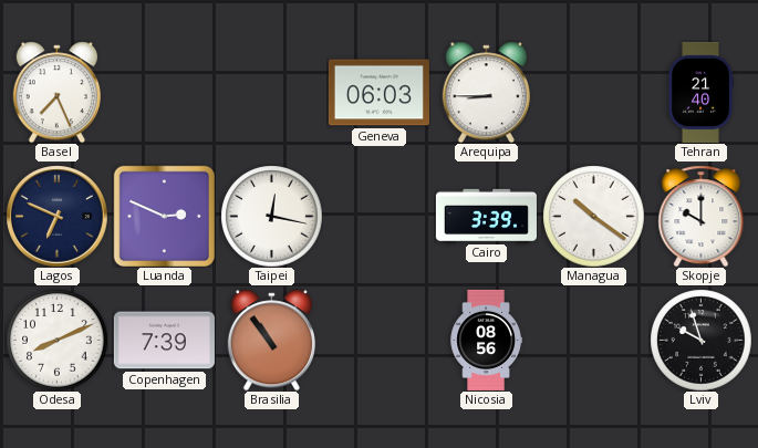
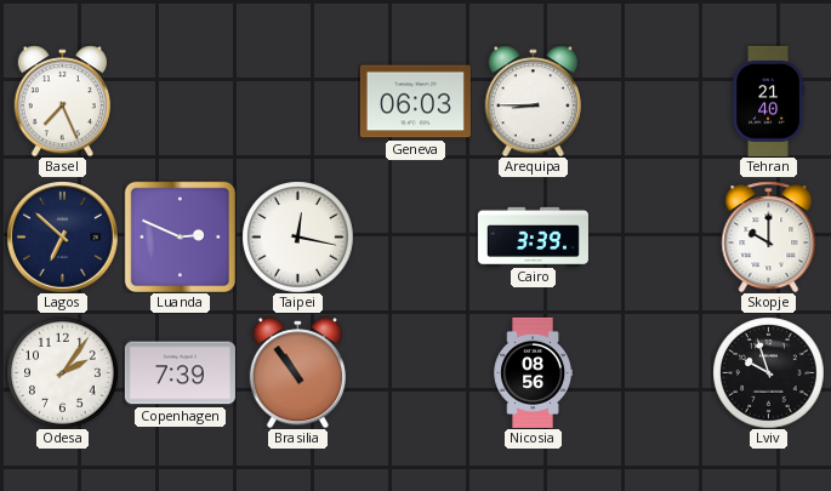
Lagos: 6:49 -> 6:52 (63, 238)
Managua: 10:21 -> none (593, 216)
Odesa: 8:11 -> 2:06 (62, 372)
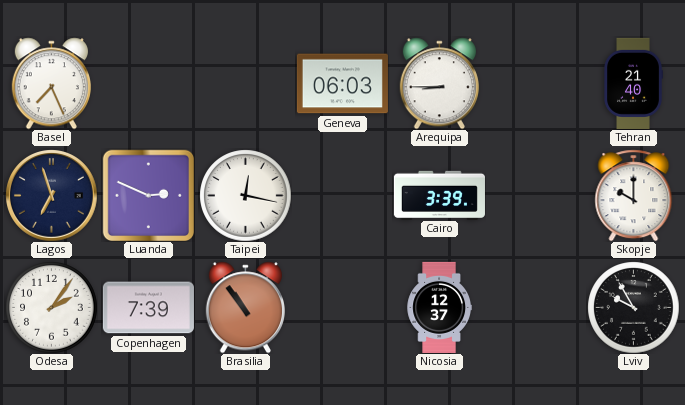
Lagos: 6:52 -> 6:57 (52, 196)
Nicosia: 08:56 -> 12:37 (439, 307)
Lviv: 9:57 -> 9:55 (633, 307)
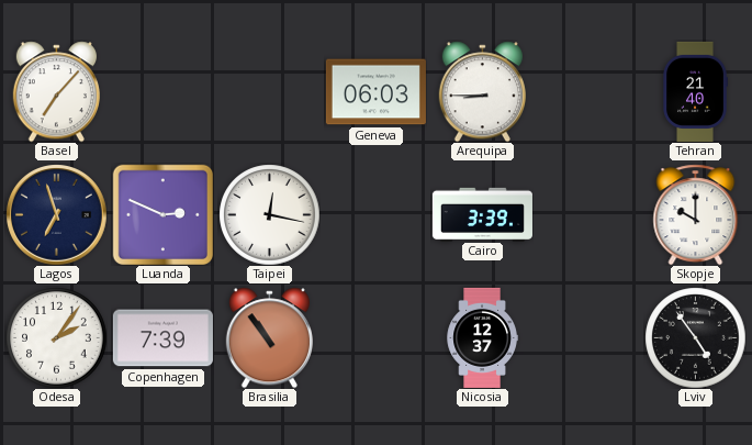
Basel: 7:26 -> 7:07 (56, 91)
Lviv: 9:55 -> 4:54 (695, 337)
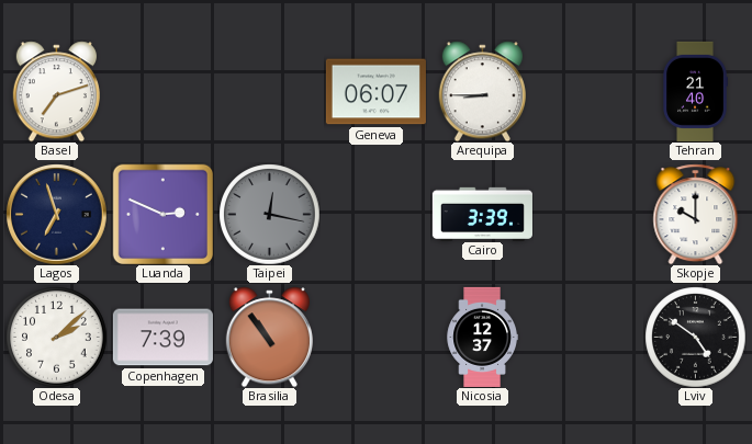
Basel: 7:07 -> 7:12 (56, 91)
Geneva: 06:03 -> 06:07 (375, 92)
Taipei dial: white -> grey (269, 214)
Odesa: 2:06 -> 2:08 (56, 337)
Lviv: 4:54 -> 4:51 (695, 337)
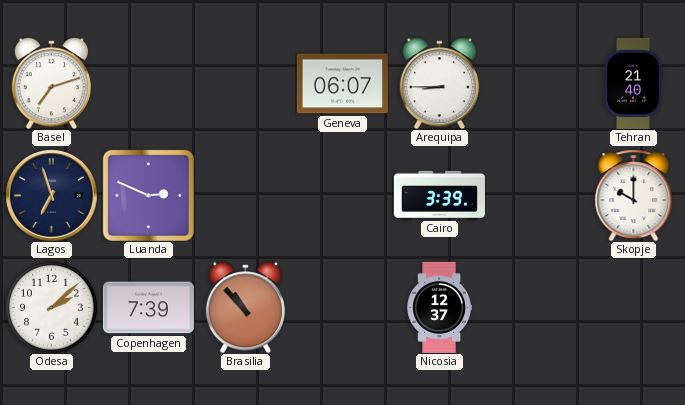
Taipei: 12:17 -> none (269, 214)
Brasilia: 10:54 -> 10:53 (245, 307)
Lviv: 4:51 -> none (695, 337)
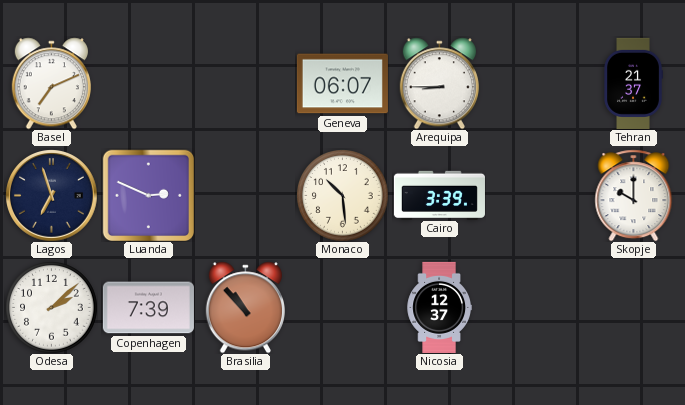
Basel: 7:12 -> 7:11 (51, 83)
Tehran: 21:40 -> 21:37 (633, 83)
Monaco: none -> 10:29 (342, 195)
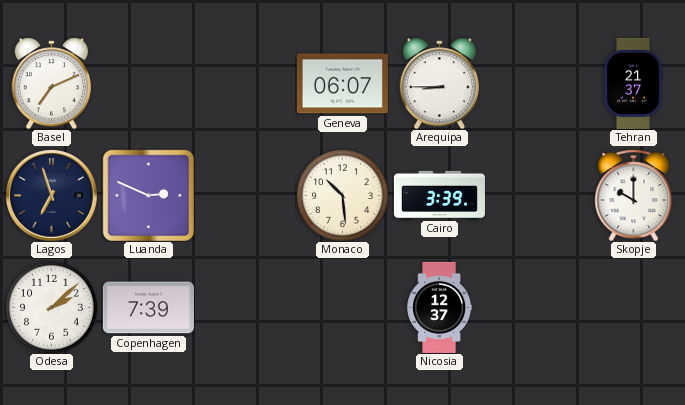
Brasilia: 10:53 -> none (245, 307)
